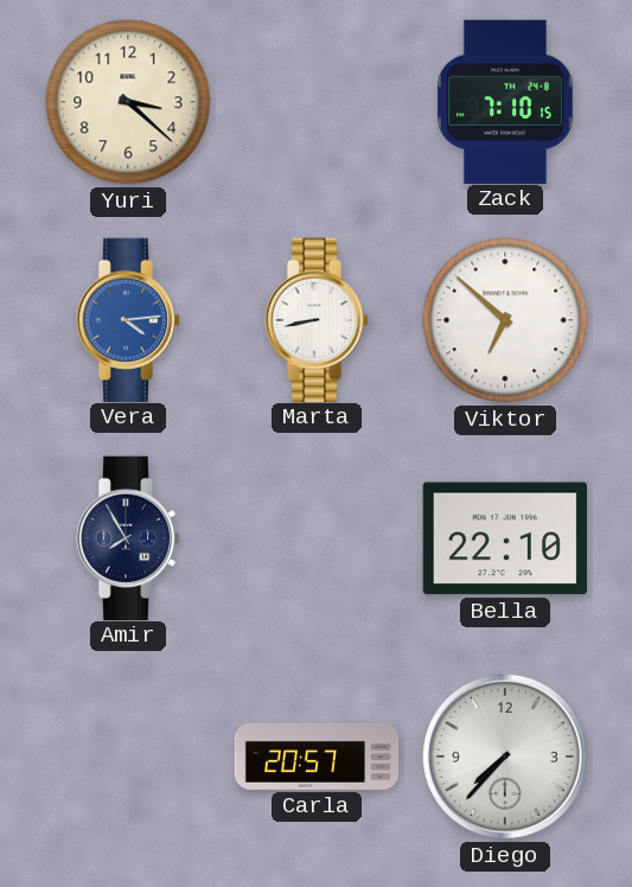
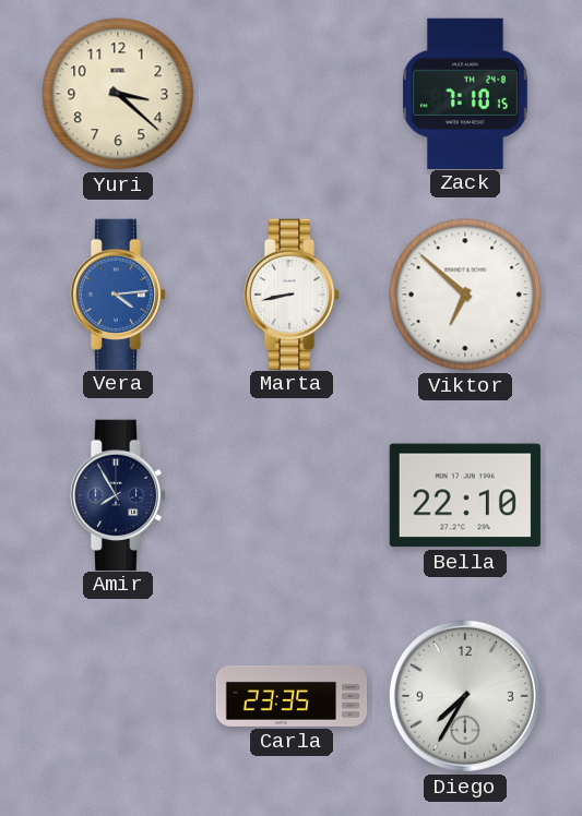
Carla: 20:57 -> 23:35 (292, 696)
Diego: 7:37 -> 7:35 (465, 696)
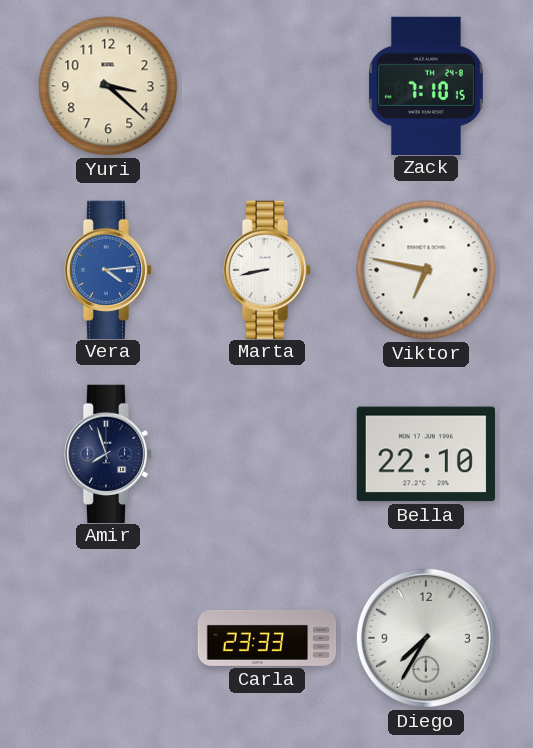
Viktor: 6:52 -> 6:47 (426, 270)
Amir: 7:55 -> 7:57 (108, 453)
Carla: 23:35 -> 23:33 (267, 638)
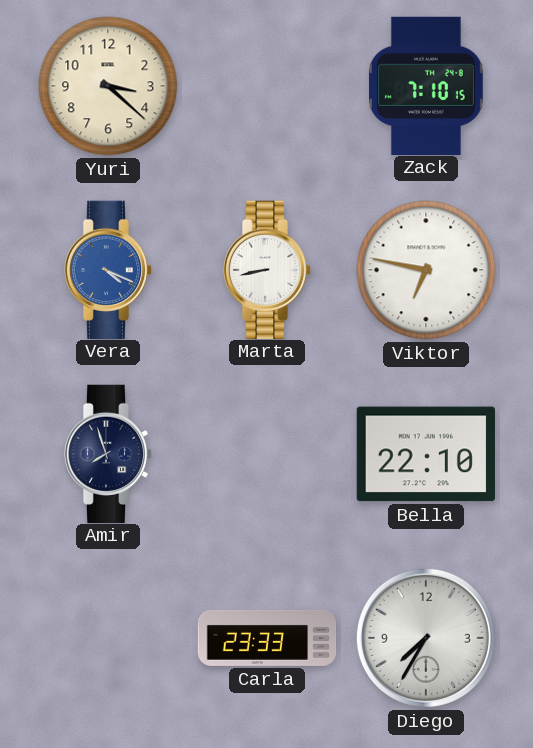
Vera: 4:14 -> 4:19 (108, 269)
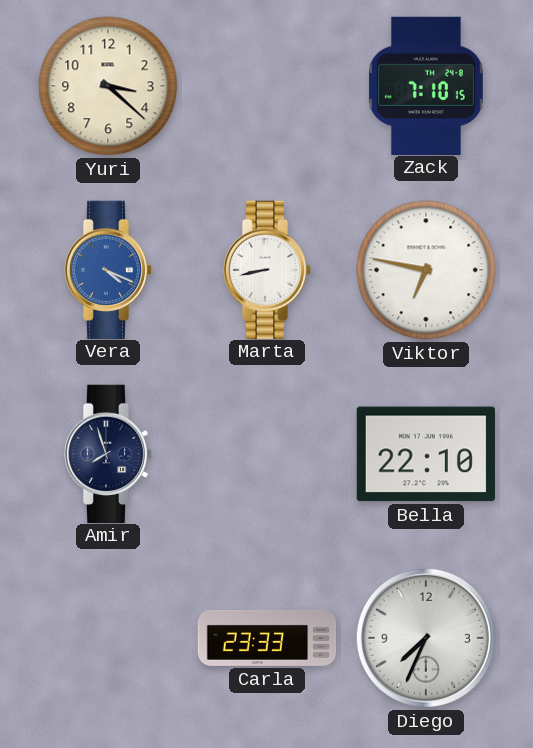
Diego: 7:35 -> 7:34 (426, 638)
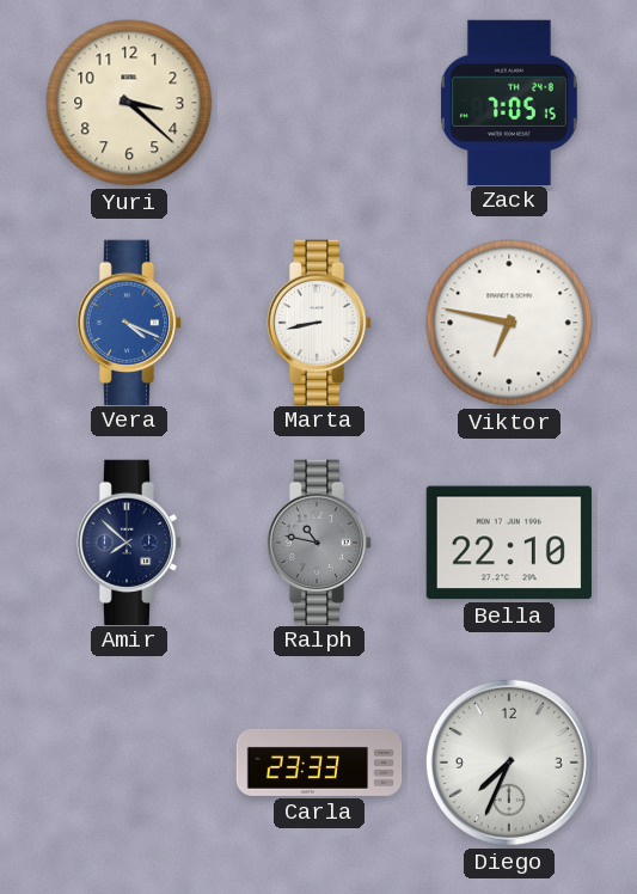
Zack: 7:10 -> 7:05 (510, 102)
Amir: 7:57 -> 7:52 (129, 541)
Ralph: none -> 10:47 (319, 541)
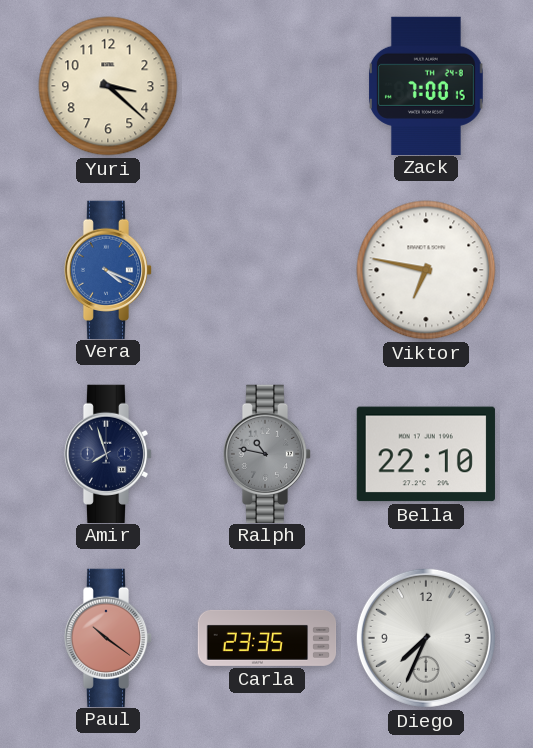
Zack: 7:05 -> 7:00 (427, 85)
Marta: 8:43 -> none (319, 322)
Amir: 7:52 -> 7:57 (108, 453)
Paul: none -> 10:21 (108, 637)
Carla: 23:33 -> 23:35 (267, 638)
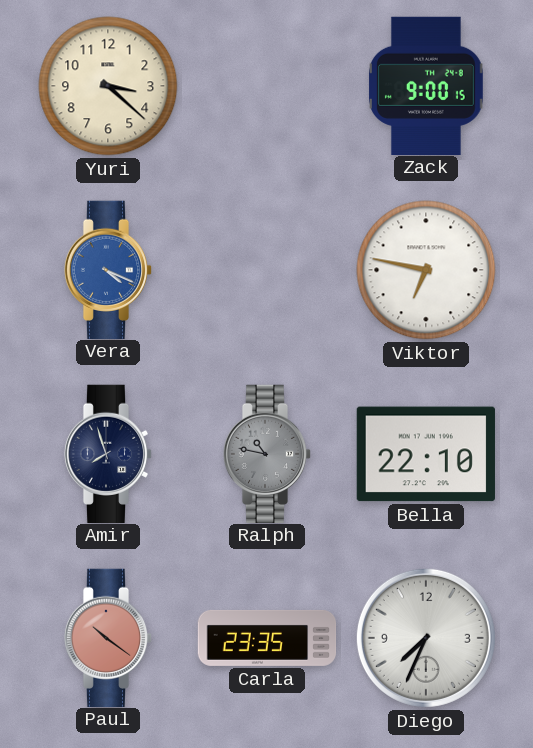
Zack: 7:00 -> 9:00 (427, 85)
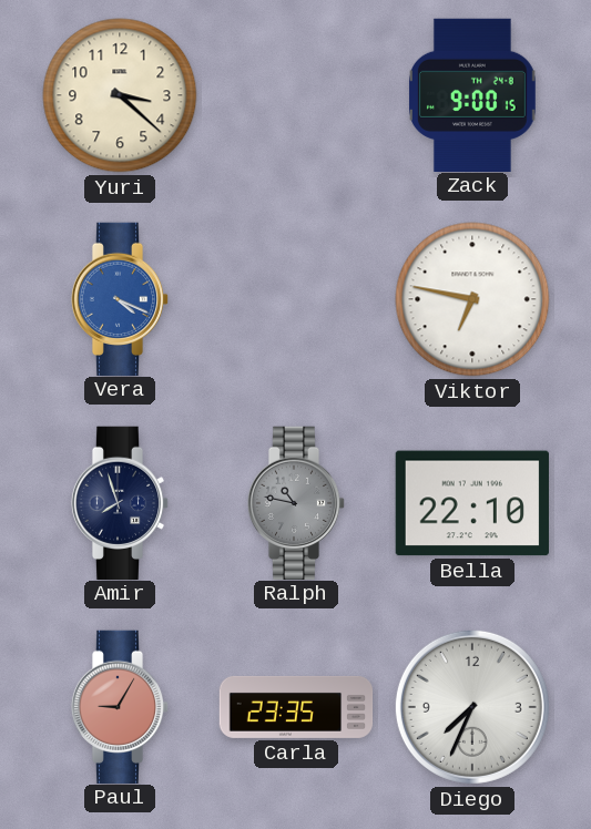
Paul: 10:21 -> 9:05 (120, 706)
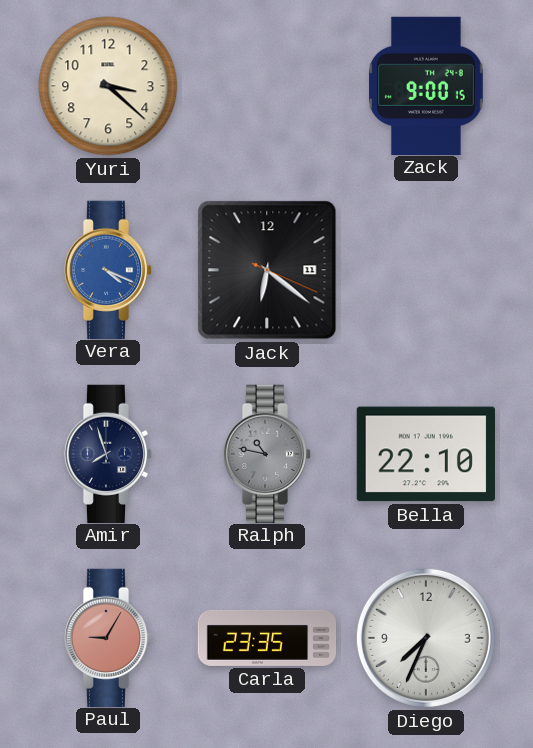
Jack: none -> 6:21 (267, 270)
Viktor: 6:47 -> none (472, 299)
